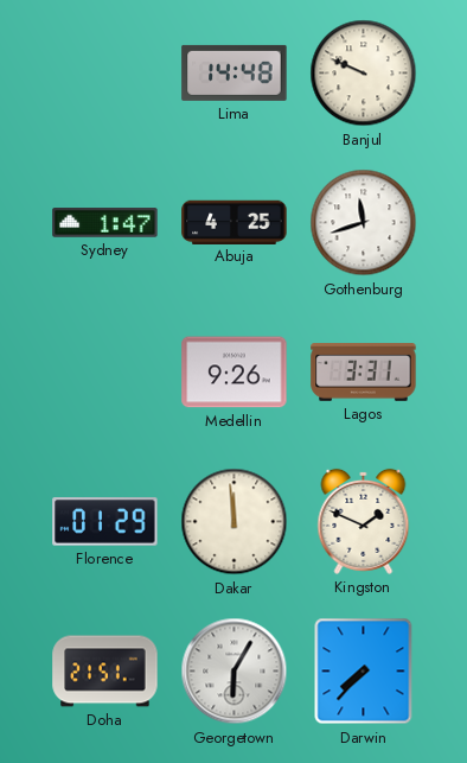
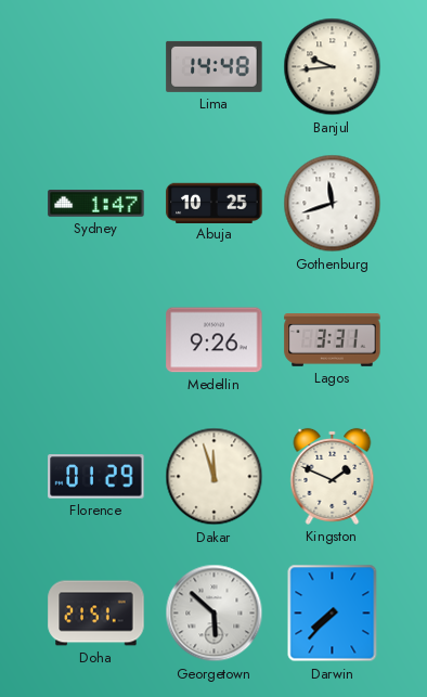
Banjul: 9:49 -> 9:44 (333, 67)
Abuja: 4:25 -> 10:25 (215, 203)
Dakar: 11:59 -> 11:57 (215, 477)
Georgetown: 6:05 -> 5:52 (215, 614)
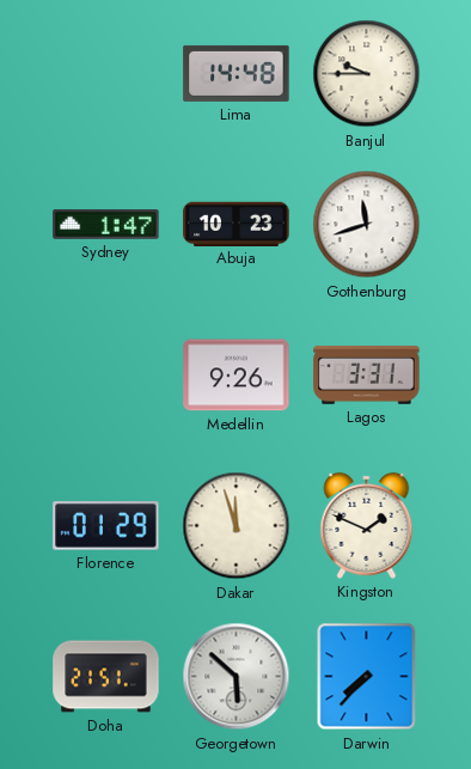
Banjul: 9:44 -> 9:45 (367, 74)
Abuja: 10:25 -> 10:23 (237, 224)
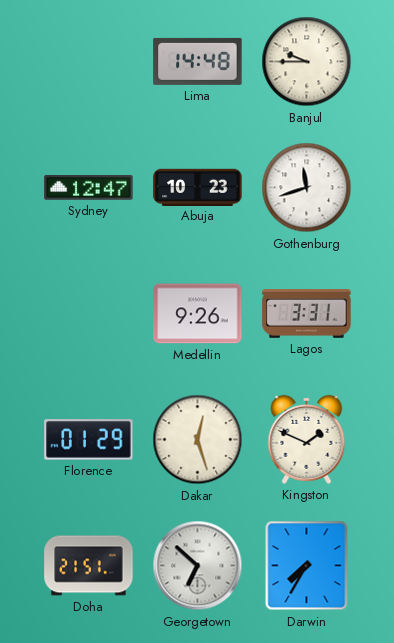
Sydney: 1:47 -> 12:47 (89, 188)
Dakar: 11:57 -> 12:27 (198, 440)
Georgetown: 5:52 -> 6:52 (198, 566)
Darwin: 7:37 -> 7:35 (307, 566)
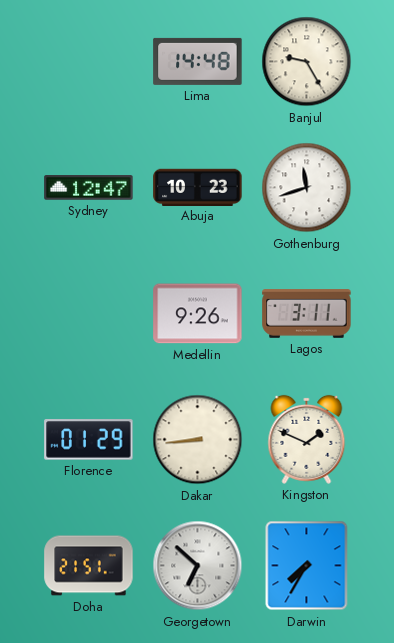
Banjul: 9:45 -> 9:25 (307, 62)
Lagos: 3:31 -> 3:11 (307, 314)
Dakar: 12:27 -> 8:44 (198, 440)
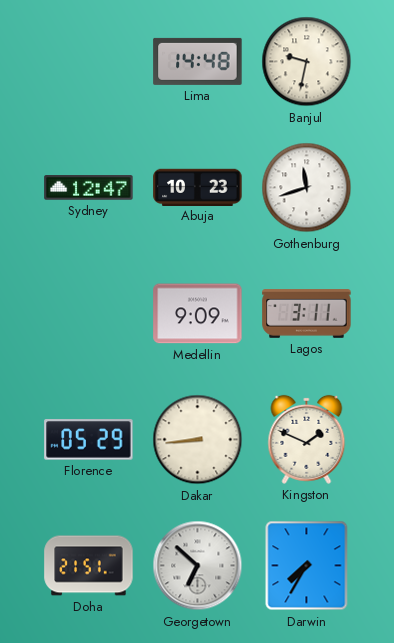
Banjul: 9:25 -> 9:32 (307, 62)
Medellin: 9:26 -> 9:09 (198, 314)
Florence: 01:29 -> 05:29 (89, 440)
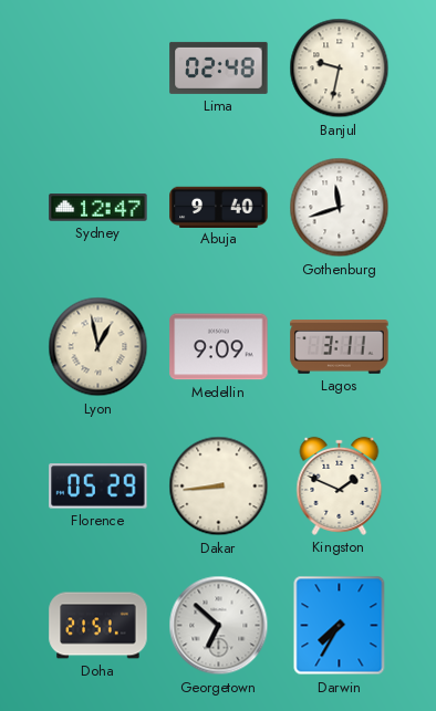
Lima: 14:48 -> 02:48 (219, 67)
Abuja: 10:23 -> 9:40 (219, 207)
Lyon: none -> 12:58 (98, 347)
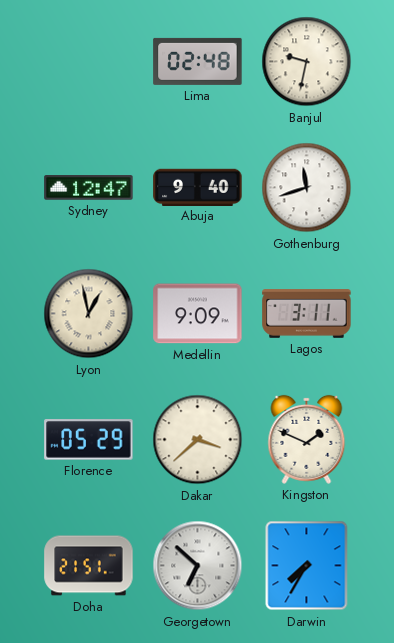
Dakar: 8:44 -> 3:38 (198, 440)
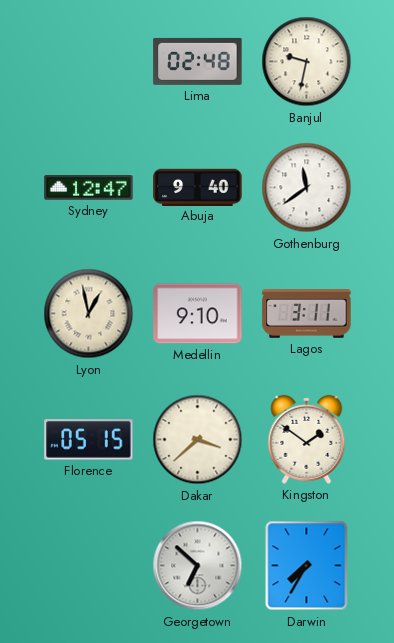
Gothenburg: 11:42 -> 11:39 (307, 188)
Medellin: 9:09 -> 9:10 (198, 314)
Florence: 05:29 -> 05:15 (89, 440)
Kingston: 1:49 -> 1:51 (307, 439)
Doha: 21:51 -> none (89, 566)
